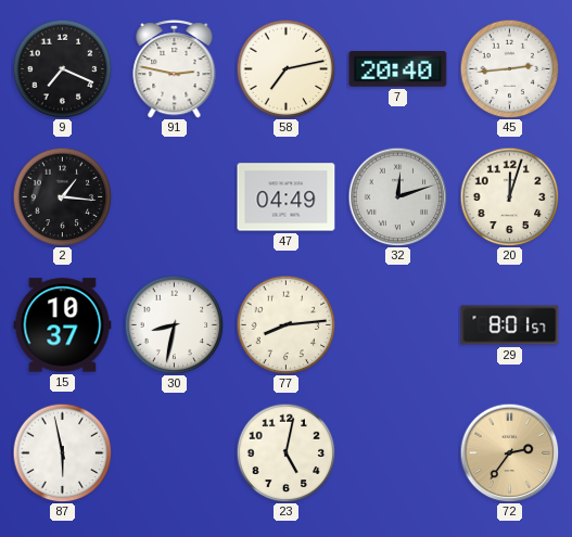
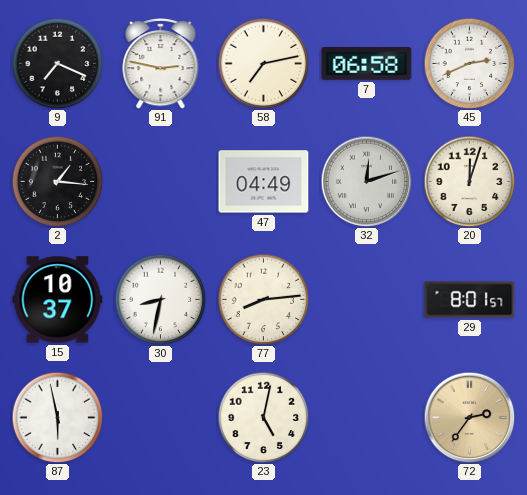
7: 20:40 -> 06:58 (367, 64)
45: 2:44 -> 2:41 (469, 63)
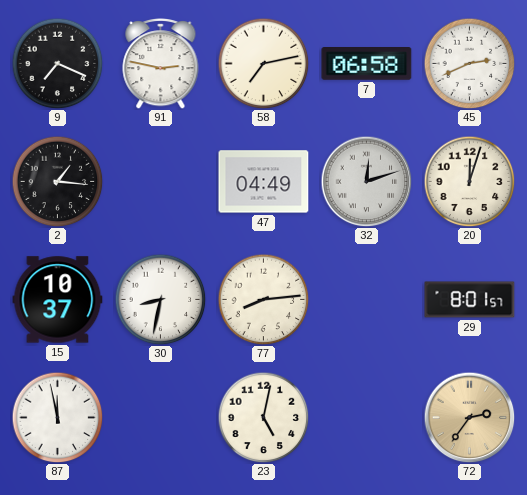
87: 5:58 -> 11:58 (57, 417)
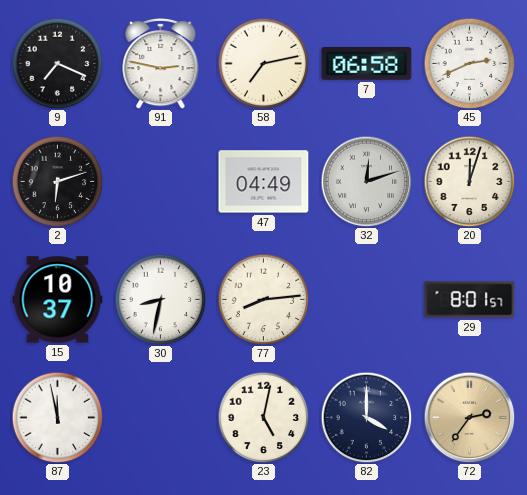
2: 1:16 -> 6:12 (57, 181)
82: none -> 4:00 (366, 417)
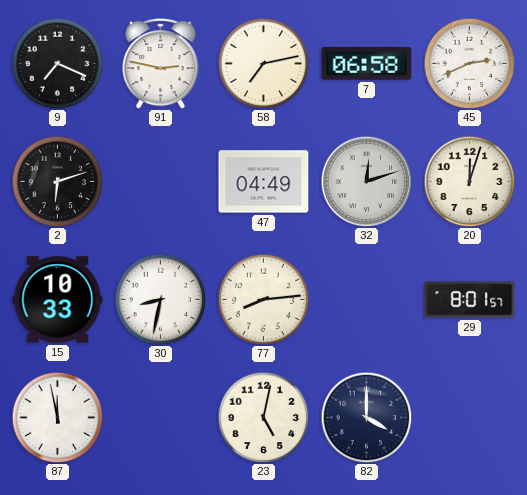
15: 10:37 -> 10:33 (58, 300)
72: 2:36 -> none (469, 417)
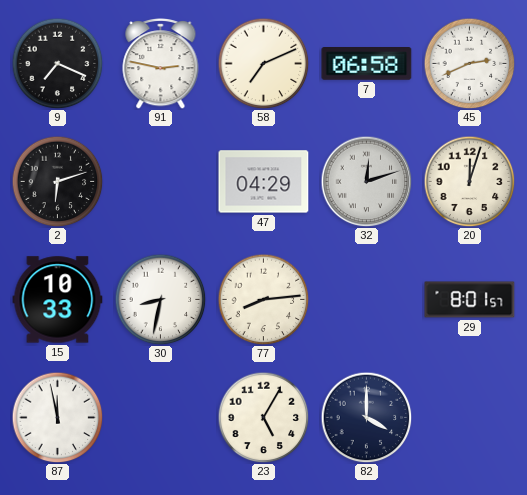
58: 7:13 -> 7:11 (263, 63)
47: 04:49 -> 04:29 (264, 182)
23: 5:02 -> 5:05 (263, 417)
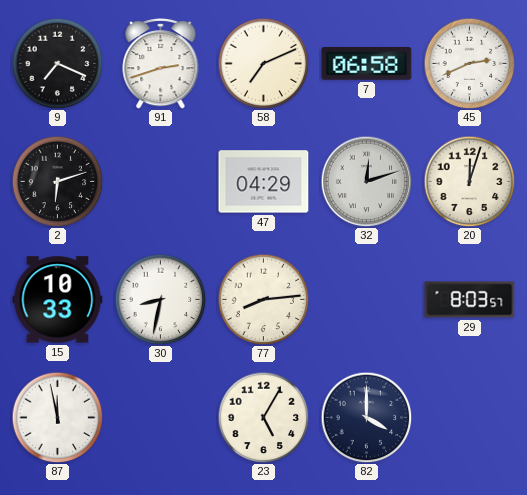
91: 2:47 -> 2:42 (161, 64)
29: 8:01 -> 8:03 (470, 300)
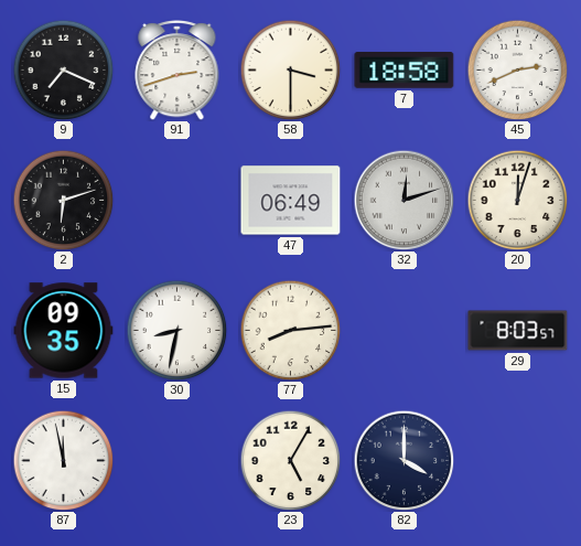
58: 7:11 -> 3:30 (290, 69)
7: 06:58 -> 18:58 (405, 71)
47: 04:29 -> 06:49 (291, 201)
15: 10:33 -> 09:35 (64, 331)
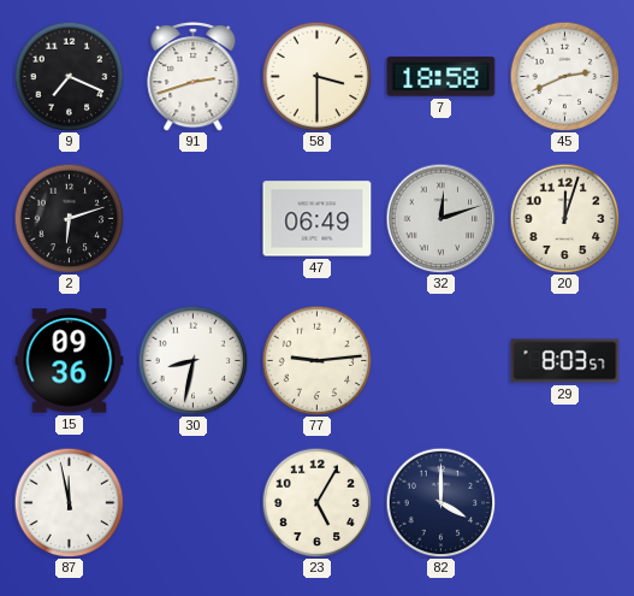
15: 09:35 -> 09:36 (70, 361)
77: 8:14 -> 9:14 (316, 360)
